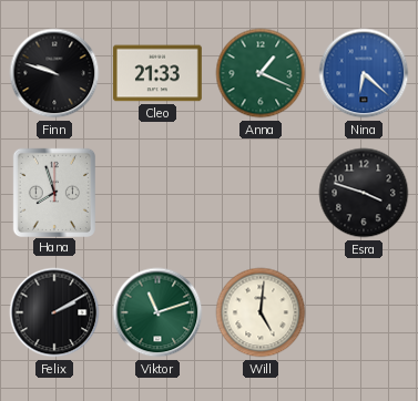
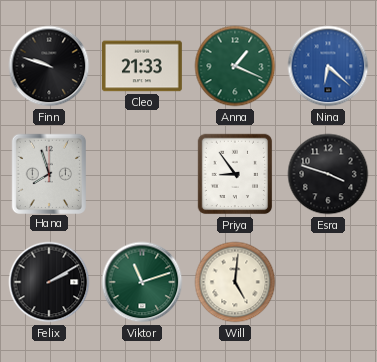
Priya: none -> 8:54 (235, 174)
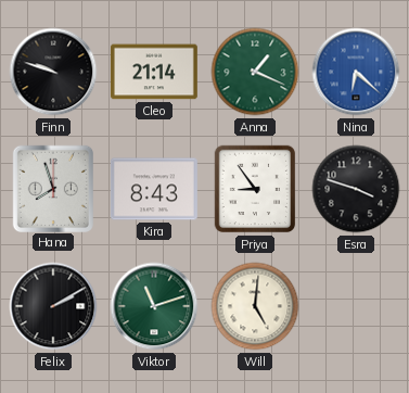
Cleo: 21:33 -> 21:14 (154, 72)
Kira: none -> 8:43 (154, 189)
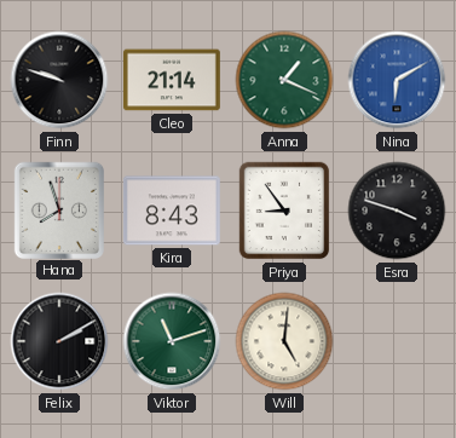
Nina: 6:22 -> 6:10 (397, 80)
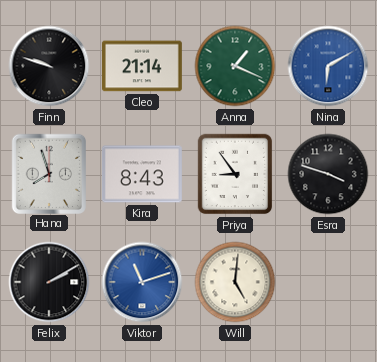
Viktor dial: green -> blue (142, 282)
